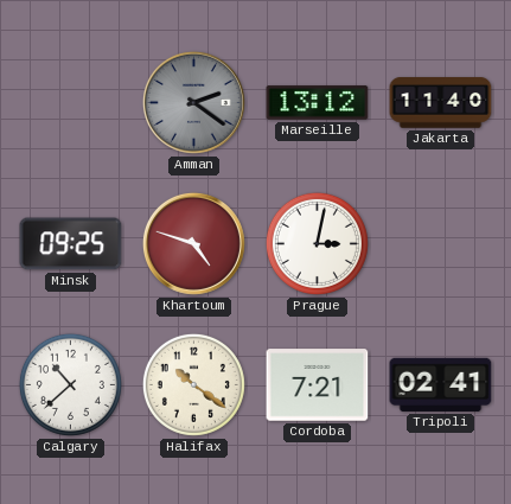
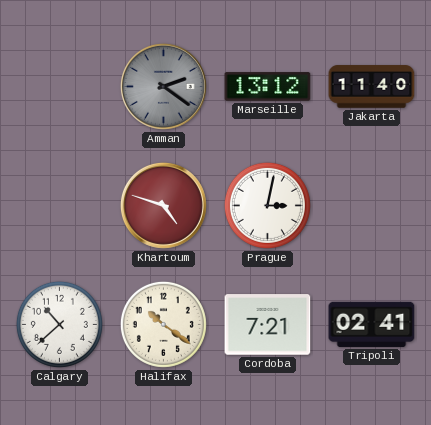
Minsk: 09:25 -> none (71, 244)
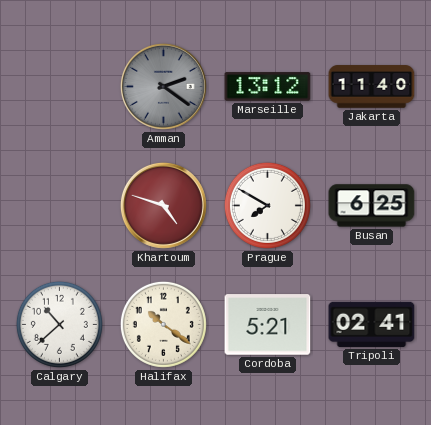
Prague: 3:02 -> 7:50 (267, 205)
Busan: none -> 6:25 (372, 206)
Cordoba: 7:21 -> 5:21 (268, 325)
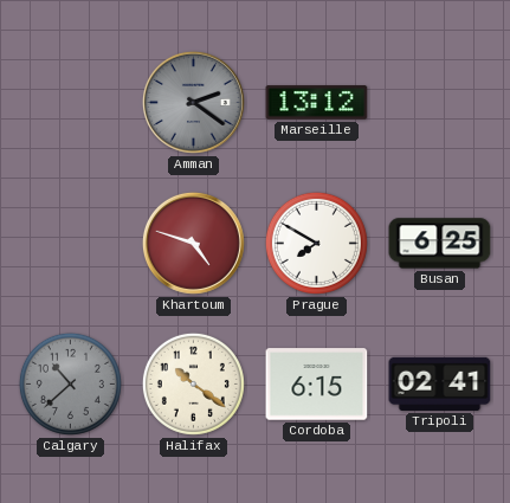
Jakarta: 11:40 -> none (372, 87)
Calgary dial: white -> grey (70, 383)
Cordoba: 5:21 -> 6:15 (317, 385)
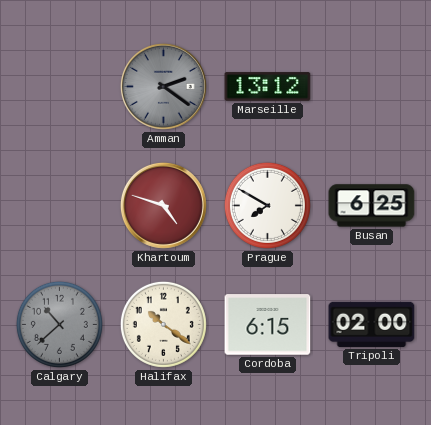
Tripoli: 02:41 -> 02:00 (372, 324)
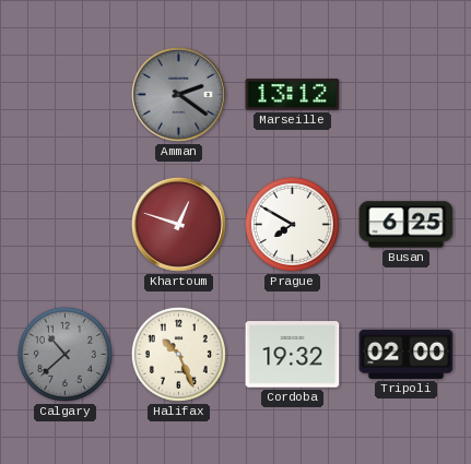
Khartoum: 4:48 -> 12:48 (178, 224)
Halifax: 10:21 -> 10:26 (178, 354)
Cordoba: 6:15 -> 19:32 (293, 355)
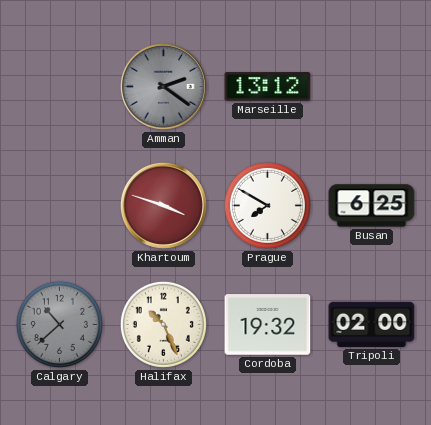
Khartoum: 12:48 -> 3:48 (163, 205)
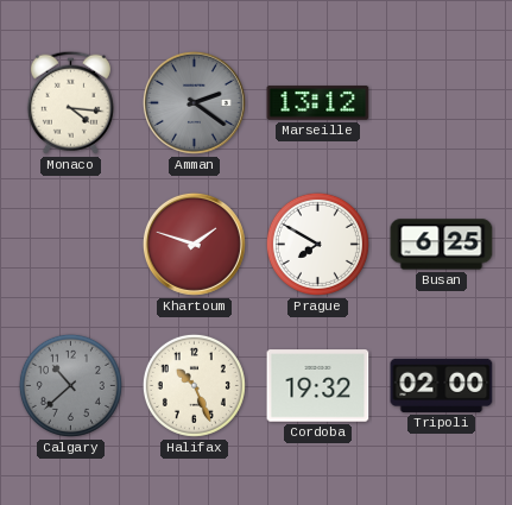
Monaco: none -> 4:16 (70, 102)
Khartoum: 3:48 -> 1:48 (194, 244)
